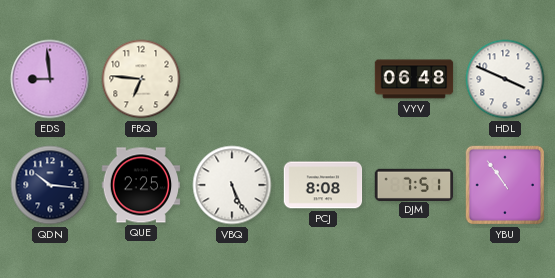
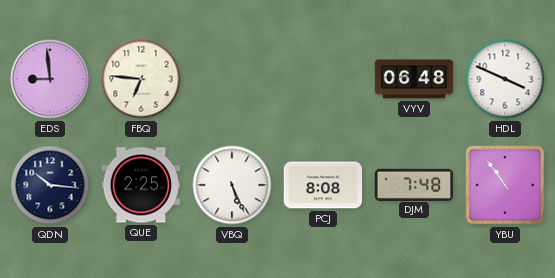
DJM: 7:51 -> 7:48 (414, 184)
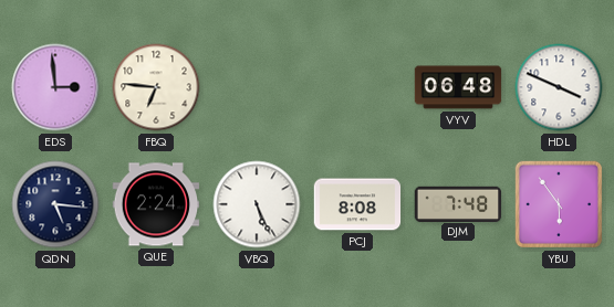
EDS: 8:59 -> 2:59 (55, 87)
QDN: 10:16 -> 5:16 (55, 204)
QUE: 2:25 -> 2:24 (156, 204)
YBU: 10:54 -> 5:54 (559, 204)
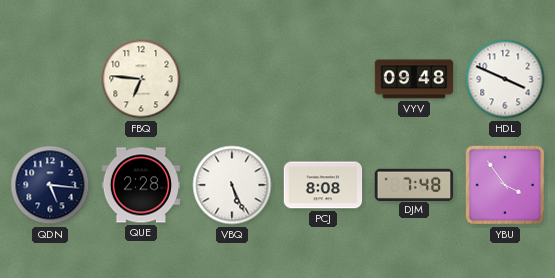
EDS: 2:59 -> none (55, 87)
VYV: 06:48 -> 09:48 (414, 79)
QUE: 2:24 -> 2:28 (141, 185)
YBU: 5:54 -> 3:54 (505, 185)
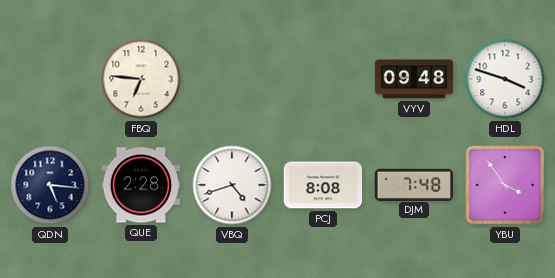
HDL: 3:49 -> 3:48 (505, 79)
VBQ: 5:26 -> 4:42 (232, 185)
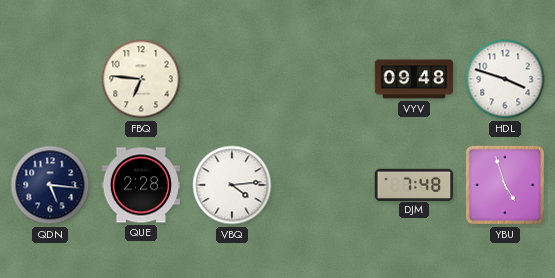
VBQ: 4:42 -> 4:14 (232, 185)
PCJ: 8:08 -> none (323, 185)
YBU: 3:54 -> 4:57 (505, 185)
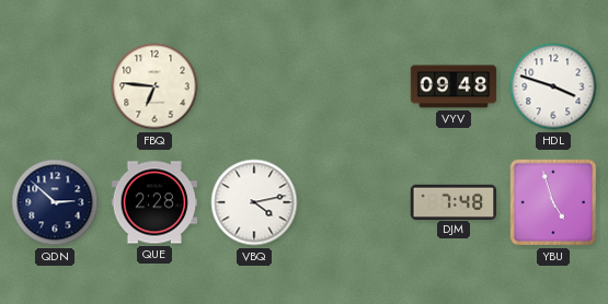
QDN: 5:16 -> 2:52 (55, 202)
VBQ: 4:14 -> 4:13 (254, 202)
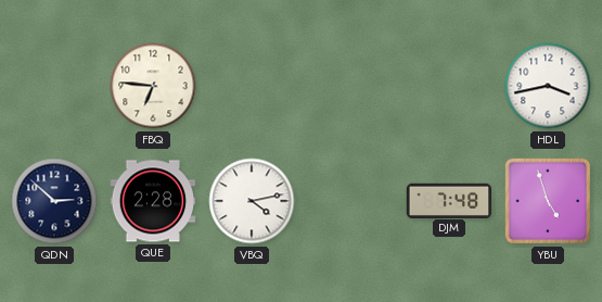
VYV: 09:48 -> none (454, 86)
HDL: 3:48 -> 3:43 (548, 86)
